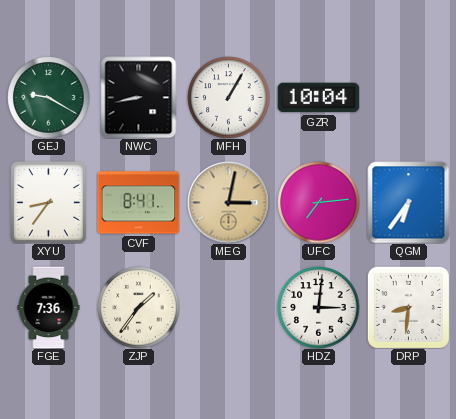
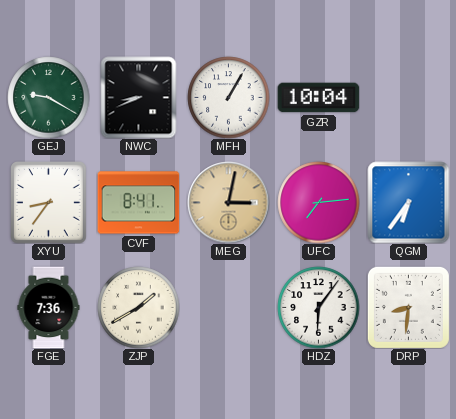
NWC: 8:43 -> 8:41 (139, 97)
ZJP: 1:36 -> 1:40 (138, 307)
HDZ: 3:01 -> 6:06 (318, 307)
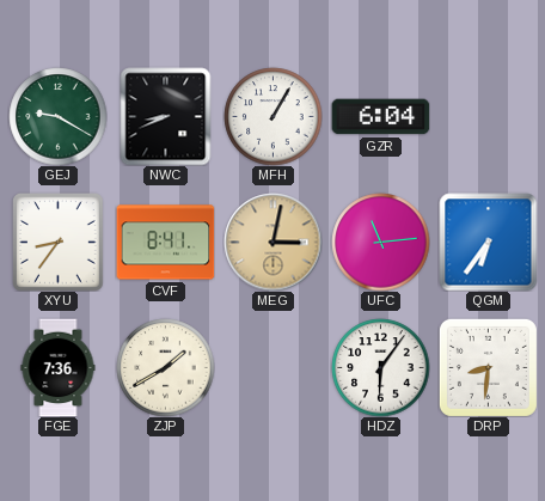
GZR: 10:04 -> 6:04 (380, 117)
UFC: 7:14 -> 11:14 (380, 242)
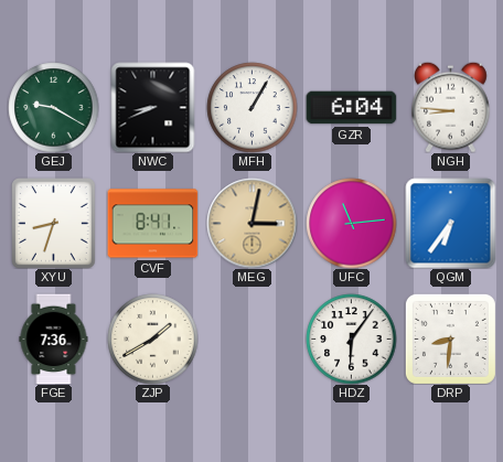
NGH: none -> 8:46 (451, 107)
XYU: 8:36 -> 8:33 (54, 224)
